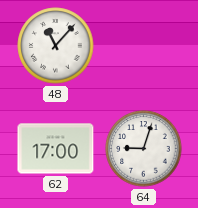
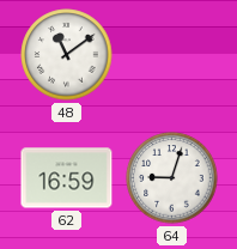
48: 11:07 -> 11:09 (67, 55)
62: 17:00 -> 16:59 (67, 178)
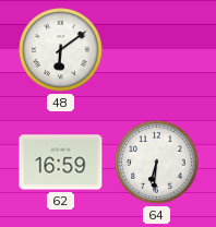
48: 11:09 -> 6:09 (61, 50)
64: 9:03 -> 6:31 (157, 163)
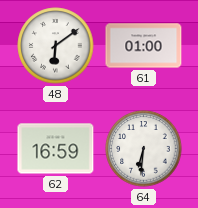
61: none -> 01:00 (144, 46)
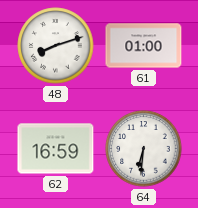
48: 6:09 -> 8:12 (56, 46)
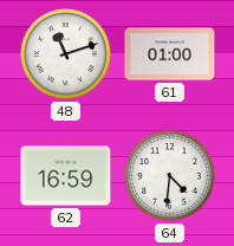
48: 8:12 -> 11:12 (66, 54)
64: 6:31 -> 4:31 (170, 176)
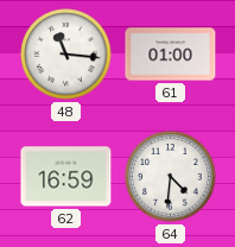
48: 11:12 -> 11:16 (66, 55)
